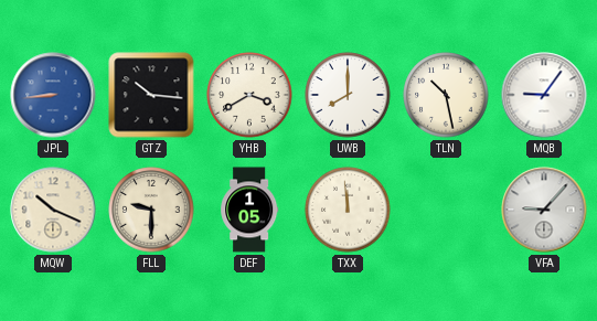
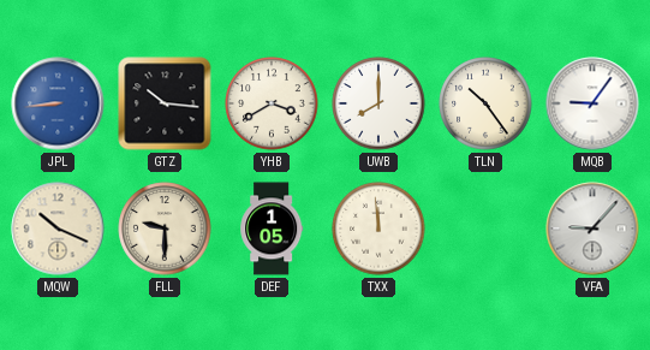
TLN: 10:28 -> 10:24 (485, 103)
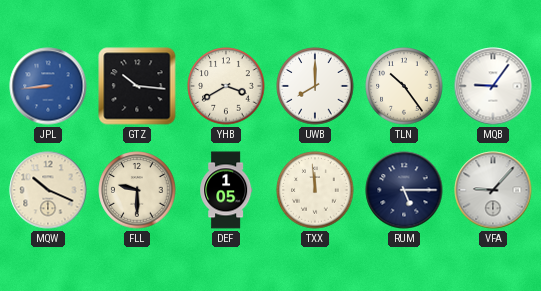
RUM: none -> 5:15 (404, 190)
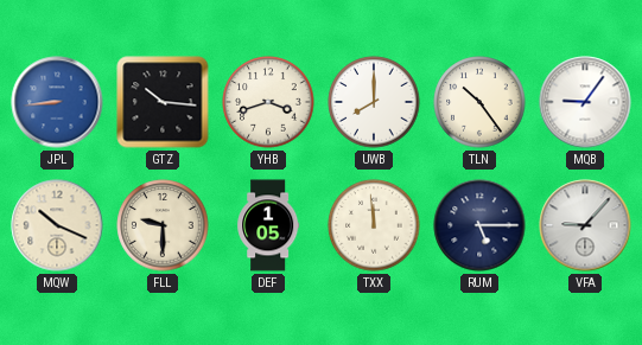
YHB: 3:40 -> 3:42 (268, 102)
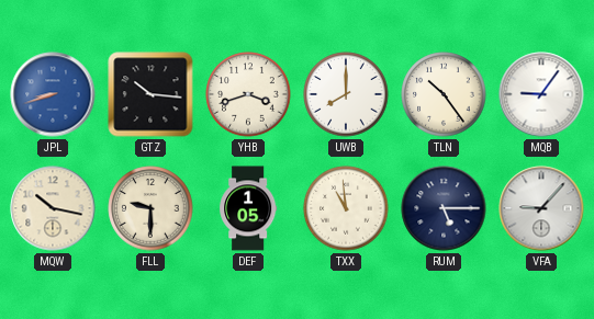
JPL: 8:44 -> 8:42 (53, 94)
MQW: 10:19 -> 10:17 (53, 208)
TXX: 11:59 -> 10:59 (346, 208)
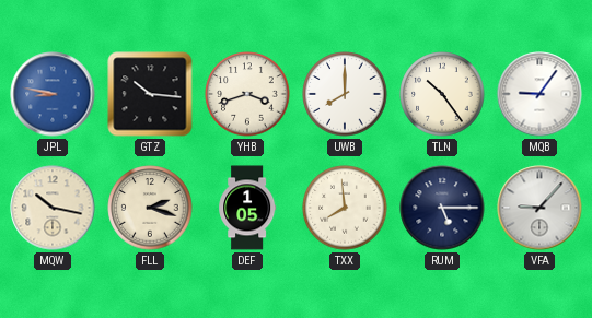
JPL: 8:42 -> 8:47 (53, 94)
FLL: 9:30 -> 2:18 (150, 208)
TXX: 10:59 -> 7:59 (345, 208)
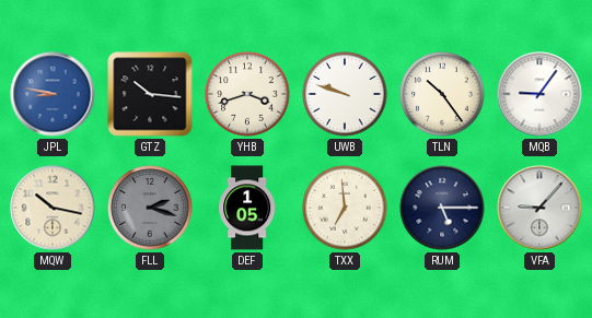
UWB: 8:00 -> 9:48 (345, 94)
FLL dial: cream -> grey (150, 208)
TXX: 7:59 -> 6:59 (345, 208)
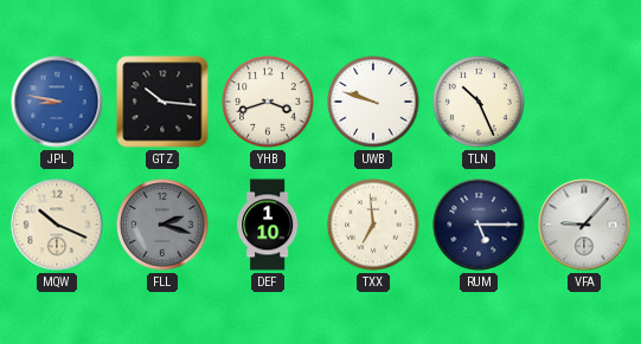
TLN: 10:24 -> 10:26 (479, 102)
MQB: 9:06 -> none (539, 94)
MQW: 10:17 -> 10:19 (57, 225)
DEF: 1:05 -> 1:10 (268, 225)
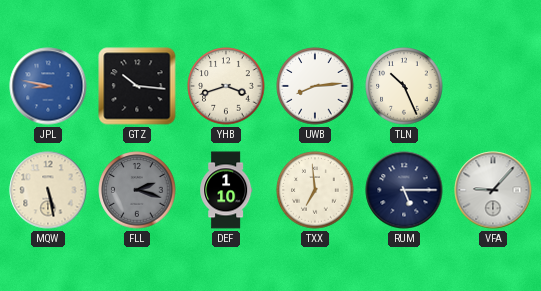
UWB: 9:48 -> 8:14 (315, 86)
MQW: 10:19 -> 5:28 (48, 190)
